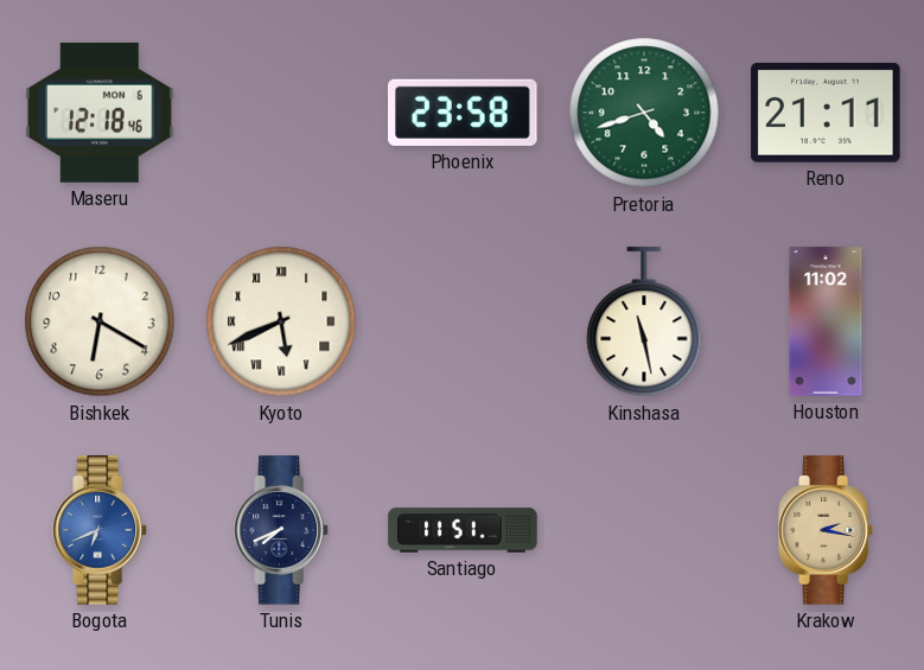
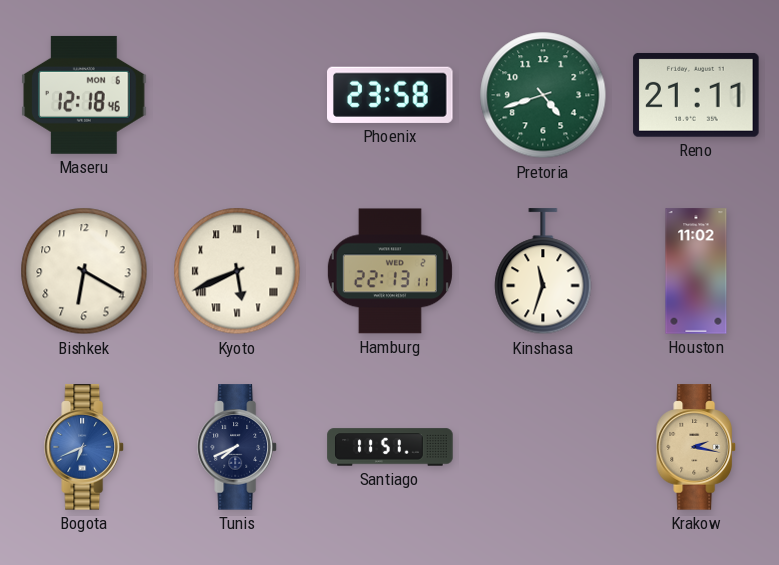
Hamburg: none -> 22:13 (390, 271)
Kinshasa: 11:28 -> 11:33 (543, 272)
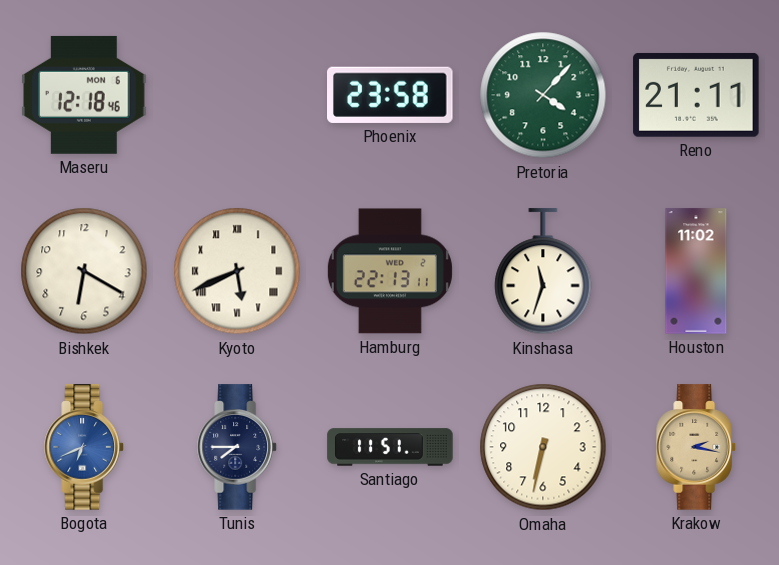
Pretoria: 4:42 -> 4:07 (543, 95)
Tunis: 7:41 -> 7:45 (237, 447)
Omaha: none -> 6:32 (543, 447)
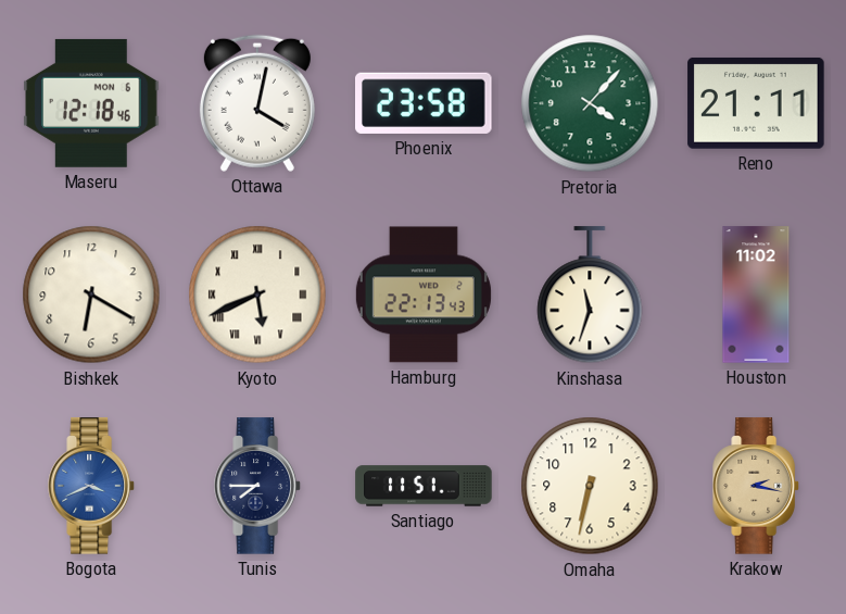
Ottawa: none -> 4:02 (257, 103)
Hamburg: 22:13:11 -> 22:13:43 (424, 295)
Bogota: 6:41 -> 3:41 (91, 486)
